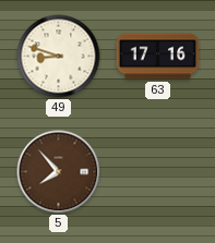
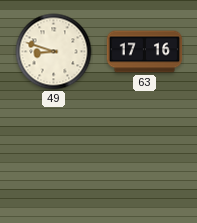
5: 7:53 -> none (59, 172)
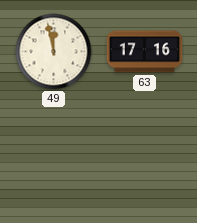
49: 8:48 -> 11:58 (54, 52)
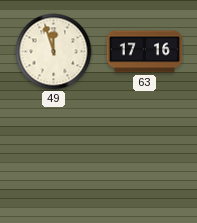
49: 11:58 -> 11:57 (54, 52)
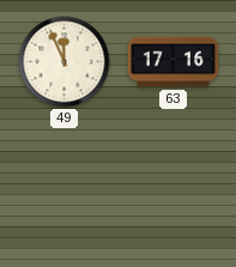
49: 11:57 -> 11:56 (65, 62)
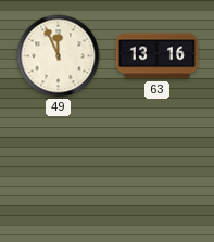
63: 17:16 -> 13:16 (158, 56)
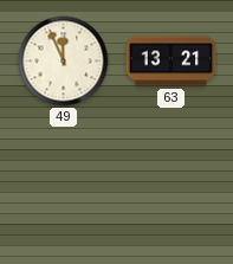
63: 13:16 -> 13:21 (171, 62)
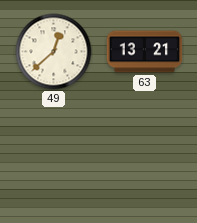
49: 11:56 -> 12:38 (54, 52)
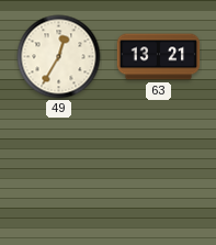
49: 12:38 -> 12:35 (59, 57)
